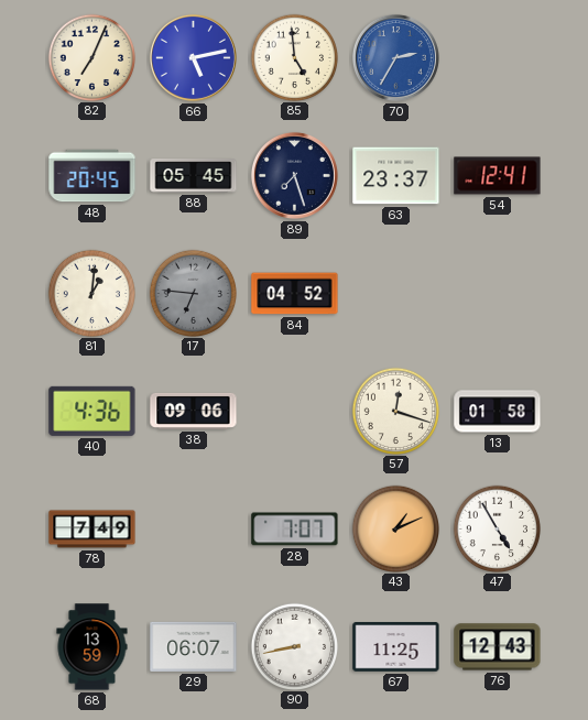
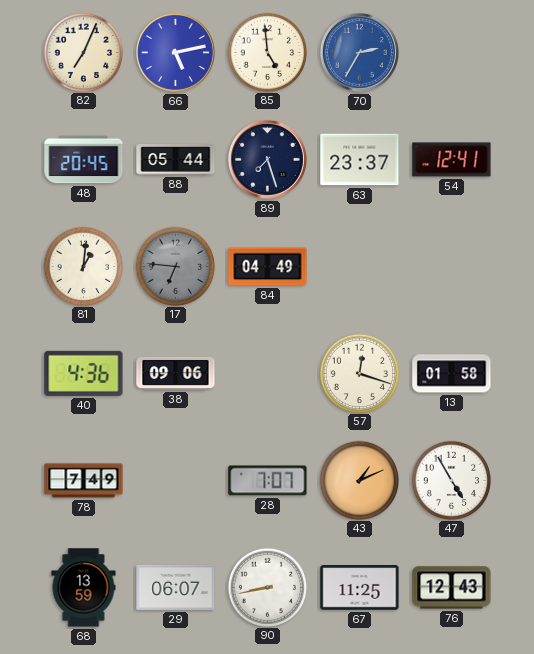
88: 05:45 -> 05:44 (176, 160)
84: 04:52 -> 04:49 (268, 267)
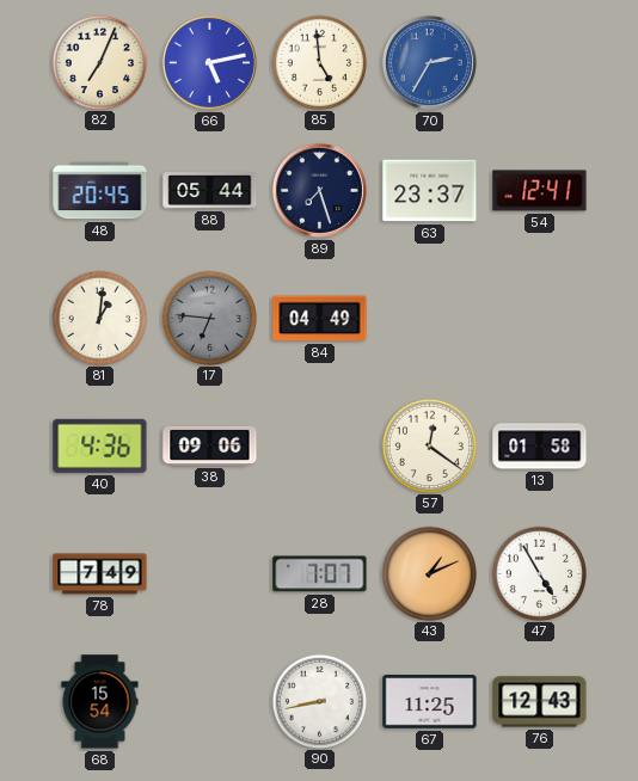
57: 12:18 -> 12:21 (429, 445)
68: 13:59 -> 15:54 (100, 702)
29: 06:07 -> none (176, 587)
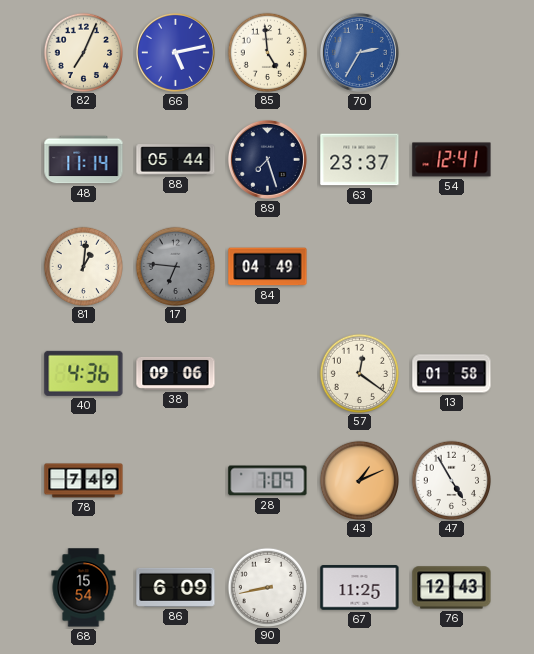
48: 20:45 -> 11:14 (84, 160)
28: 7:07 -> 7:09 (268, 481)
86: none -> 6:09 (176, 587)
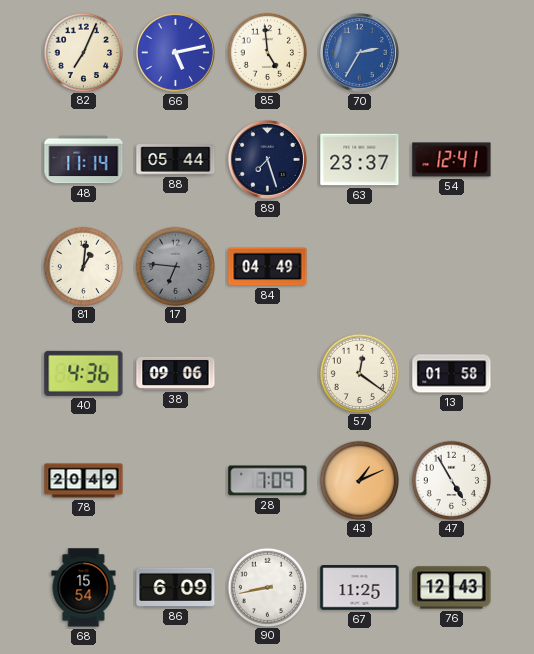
78: 7:49 -> 20:49 (84, 481)
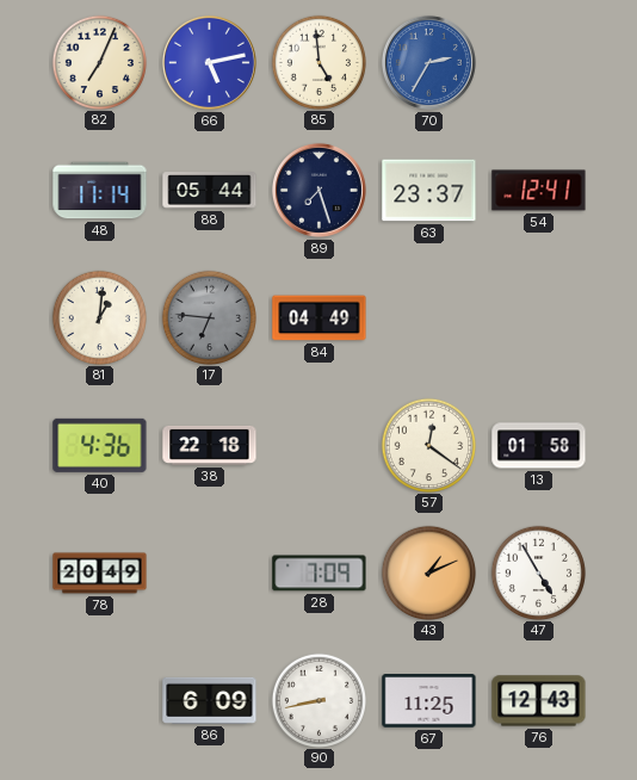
38: 09:06 -> 22:18 (210, 445)
68: 15:54 -> none (84, 588)
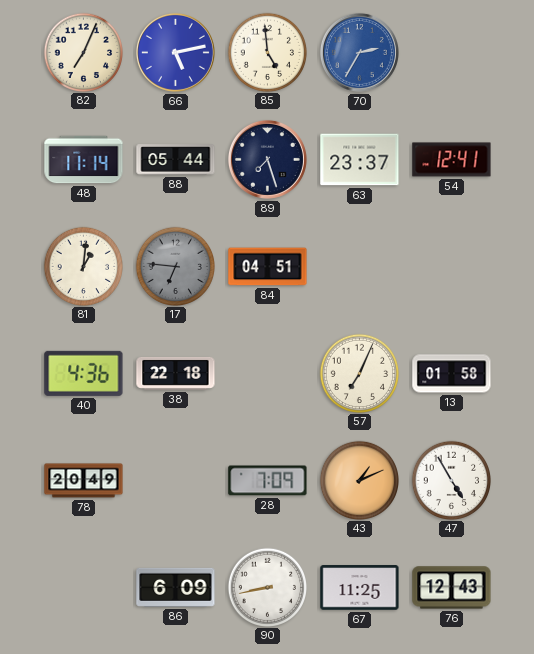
84: 04:49 -> 04:51 (268, 267)
57: 12:21 -> 7:04 (359, 373)
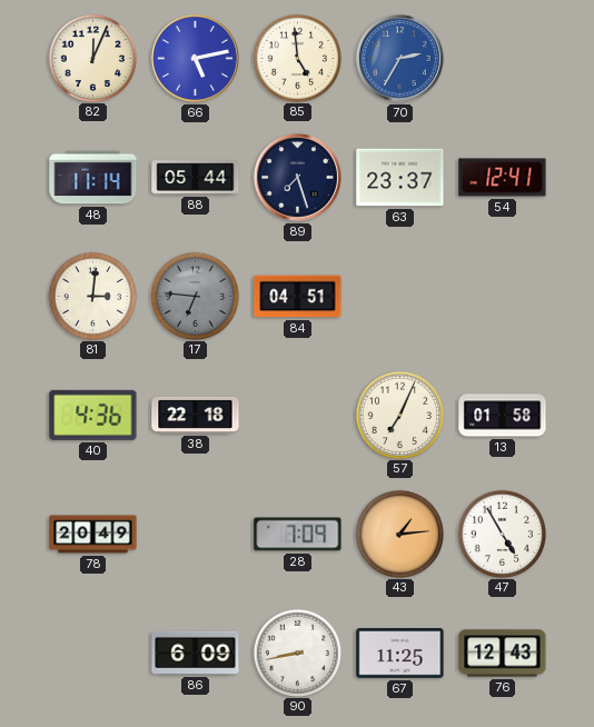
82: 7:04 -> 12:04 (92, 58)
81: 1:01 -> 3:01 (92, 296)
43: 1:11 -> 1:14 (399, 534)
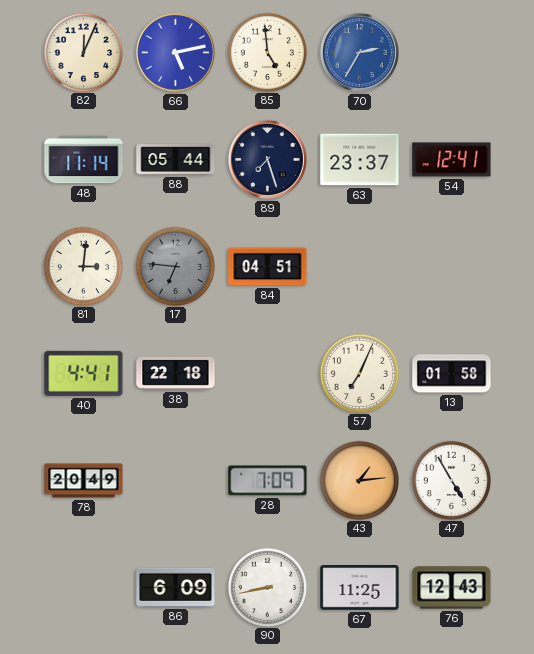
40: 4:36 -> 4:41 (84, 373)
